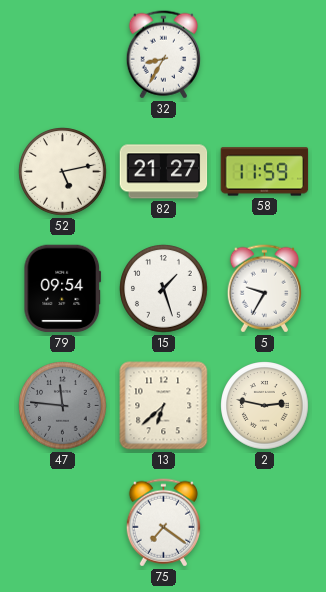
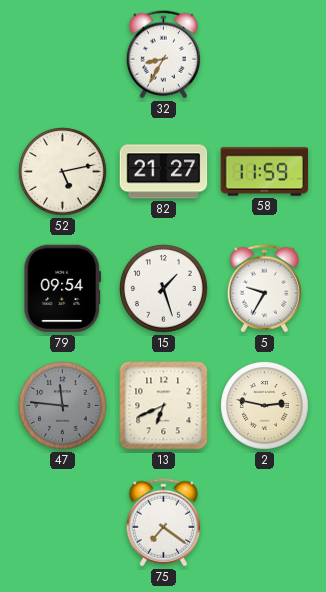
13: 6:38 -> 6:41 (164, 406)
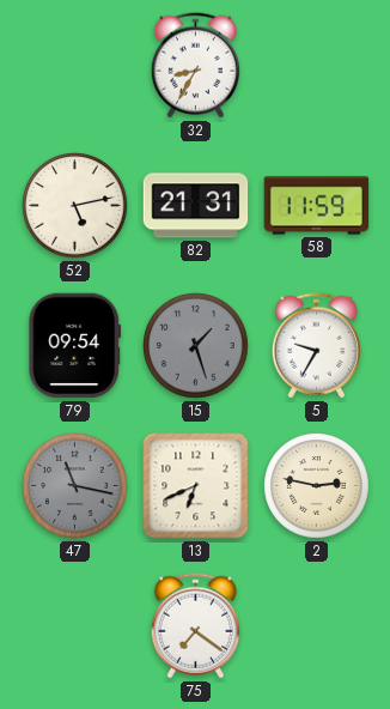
82: 21:27 -> 21:31 (196, 206)
15 dial: white -> grey (196, 346)
47: 11:46 -> 11:17 (75, 486)
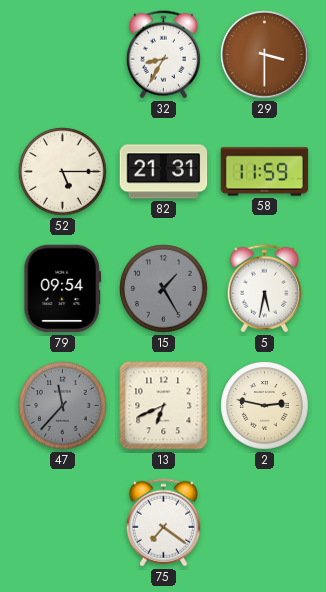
29: none -> 3:30 (265, 55)
52: 5:13 -> 5:15 (63, 172)
15: 1:27 -> 1:25 (164, 289)
5: 9:35 -> 5:32 (264, 289)
47: 11:17 -> 11:37 (63, 406)
